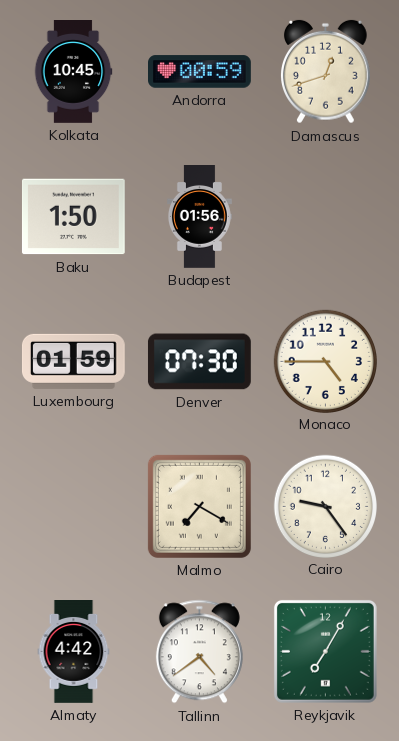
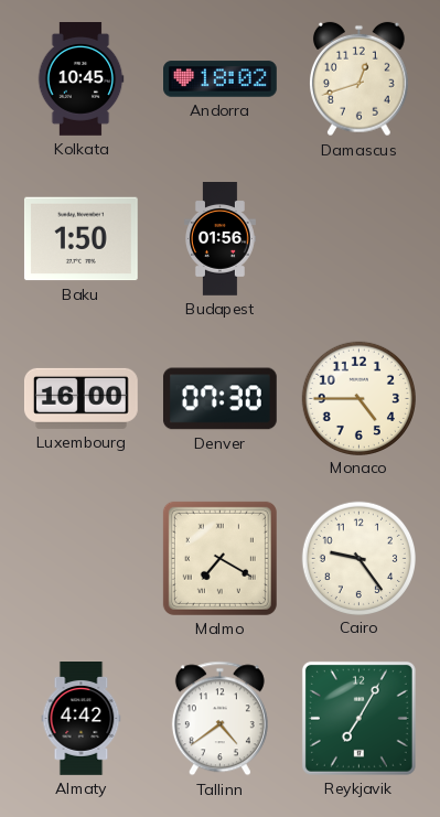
Andorra: 00:59 -> 18:02 (221, 79)
Luxembourg: 01:59 -> 16:00 (81, 398)
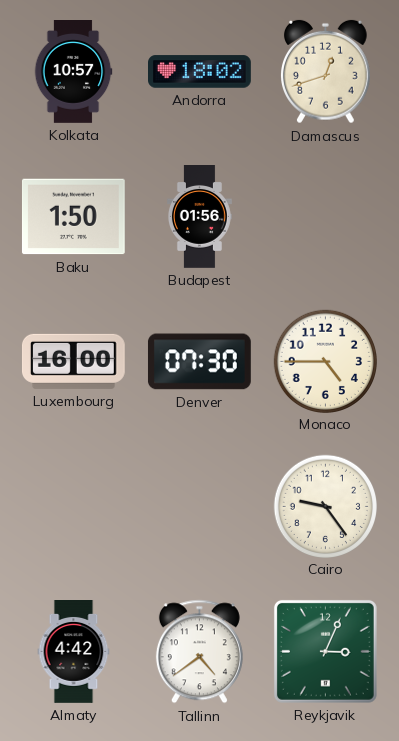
Kolkata: 10:45 -> 10:57 (73, 72)
Malmo: 7:20 -> none (219, 558)
Reykjavik: 7:05 -> 3:04 (325, 651)
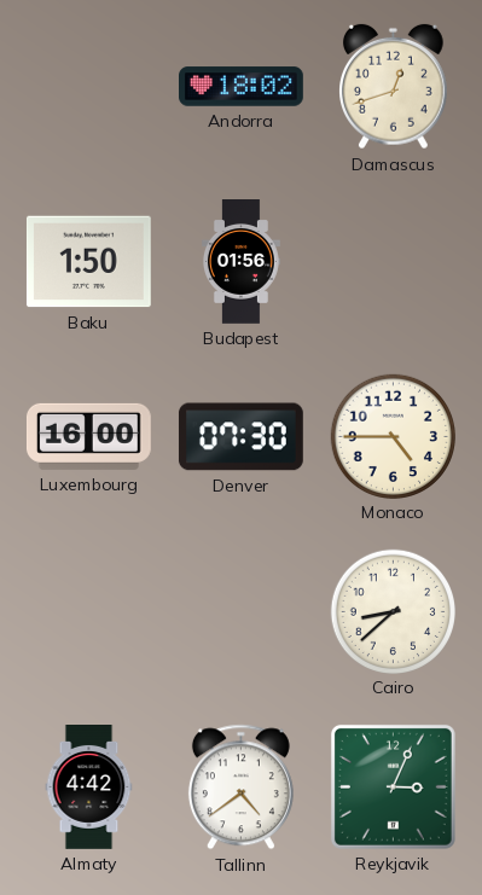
Kolkata: 10:57 -> none (73, 72)
Cairo: 9:24 -> 8:38 (393, 611)
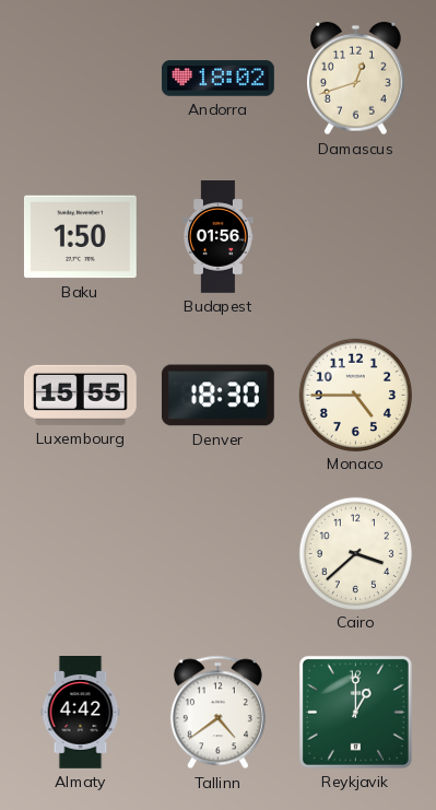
Luxembourg: 16:00 -> 15:55 (80, 395)
Denver: 07:30 -> 18:30 (217, 396)
Cairo: 8:38 -> 3:38 (355, 553)
Reykjavik: 3:04 -> 1:00 (355, 712)
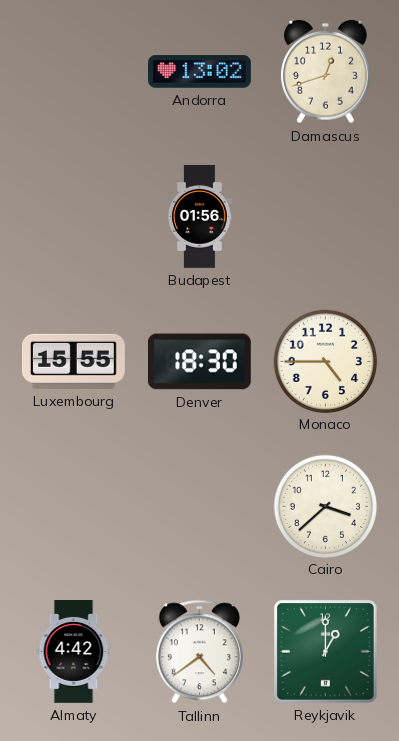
Andorra: 18:02 -> 13:02 (200, 72)
Baku: 1:50 -> none (80, 237)
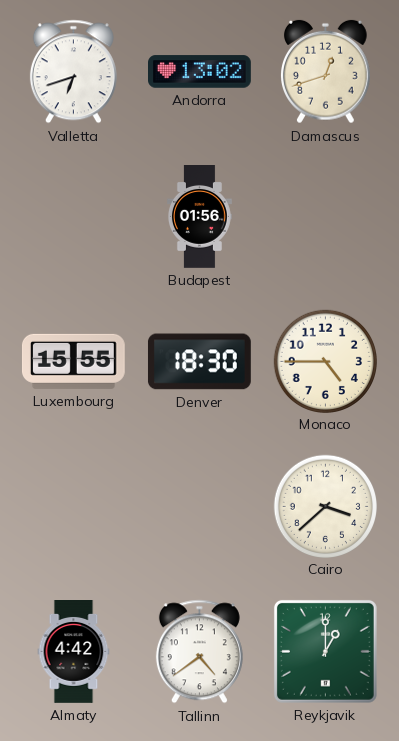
Valletta: none -> 6:42 (73, 72)
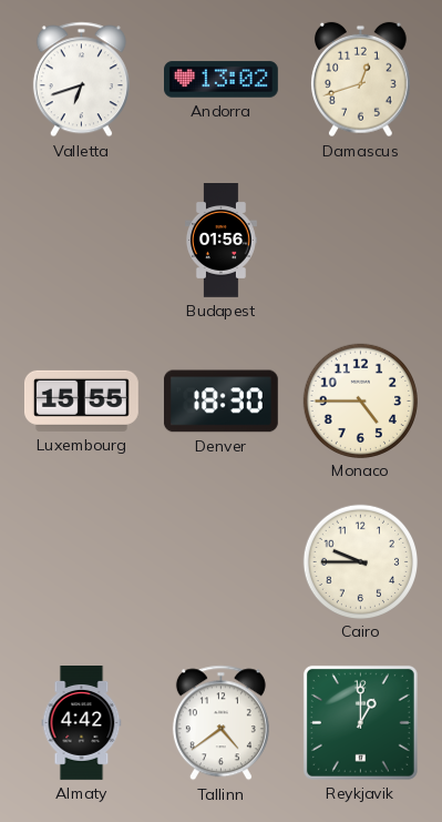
Cairo: 3:38 -> 9:45 (360, 561)
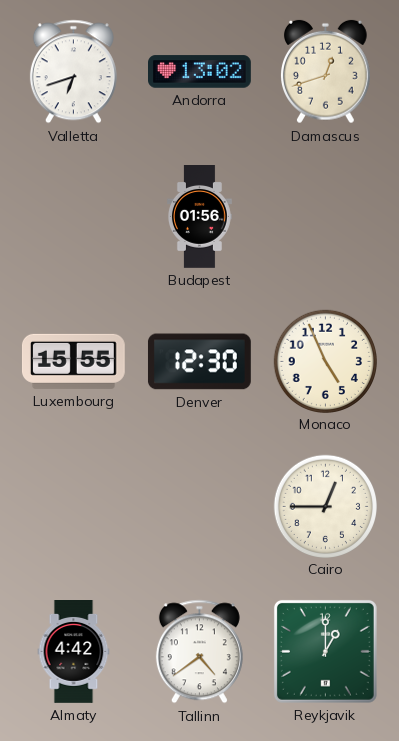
Denver: 18:30 -> 12:30 (199, 362)
Monaco: 4:45 -> 4:56 (325, 361)
Cairo: 9:45 -> 12:45 (325, 506)
